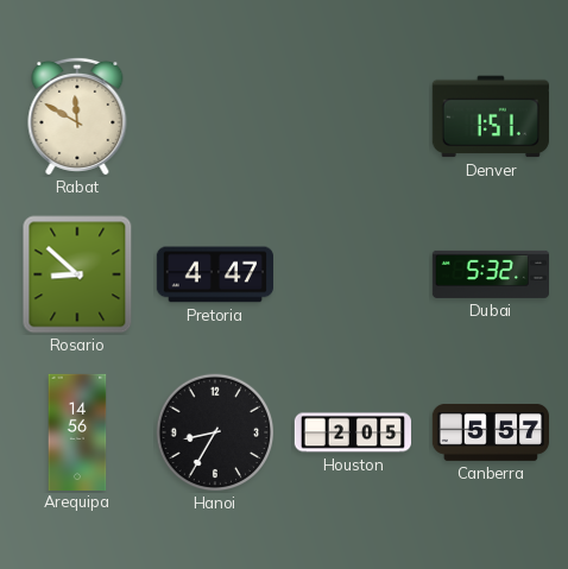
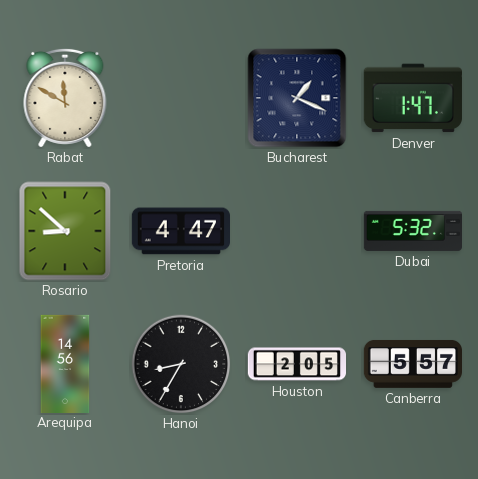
Bucharest: none -> 1:19 (297, 98)
Denver: 1:51 -> 1:47 (413, 98)
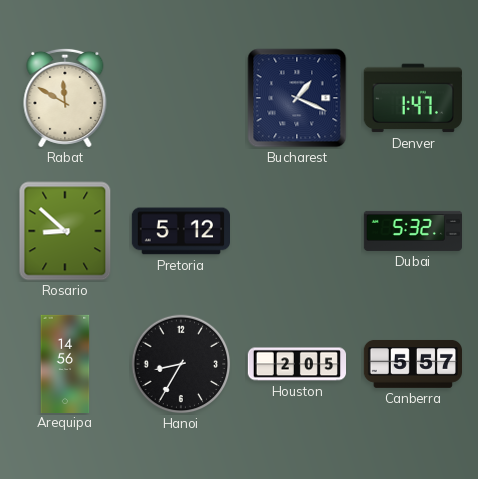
Pretoria: 4:47 -> 5:12 (180, 231)
